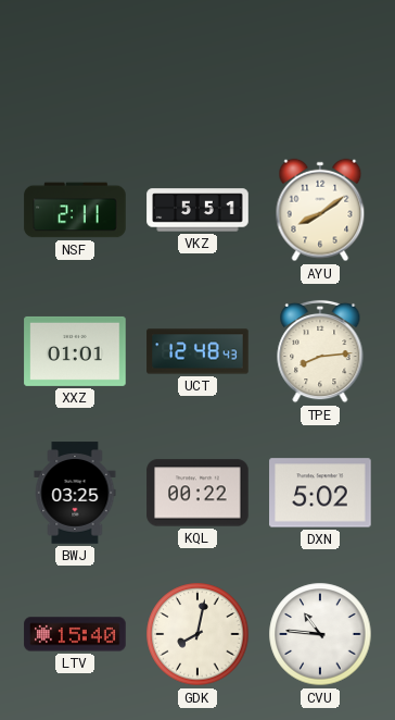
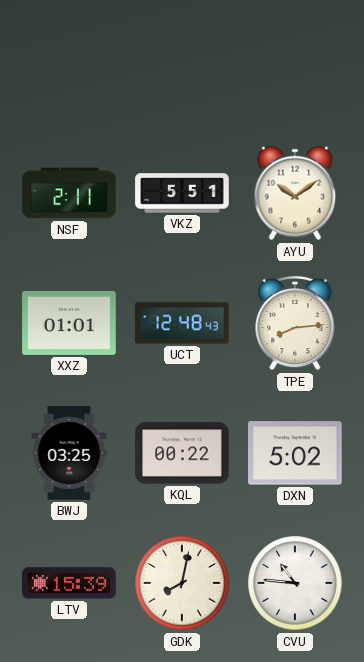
AYU: 8:09 -> 10:09 (295, 193)
LTV: 15:40 -> 15:39 (69, 583)
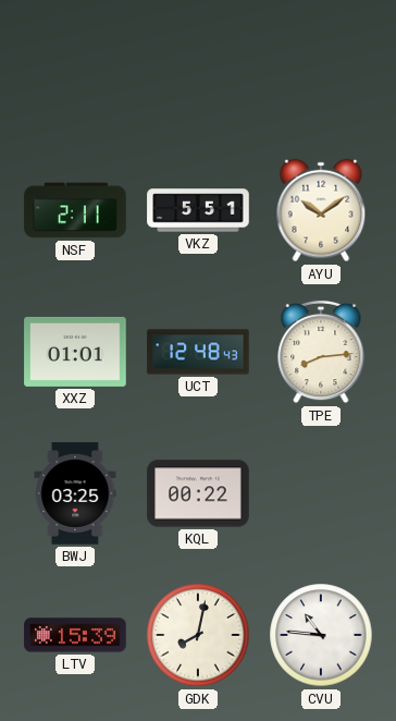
DXN: 5:02 -> none (295, 453)
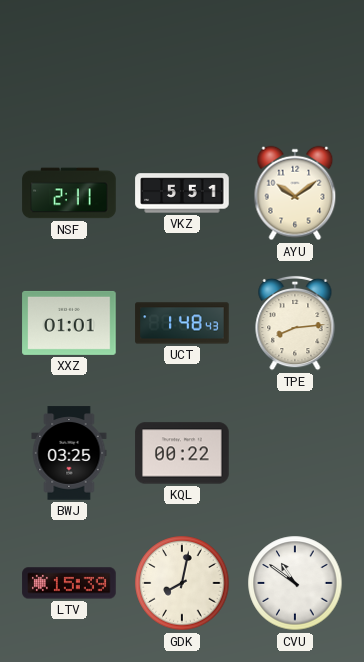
UCT: 12:48 -> 1:48 (182, 323)
CVU: 10:46 -> 10:51 (295, 583)
